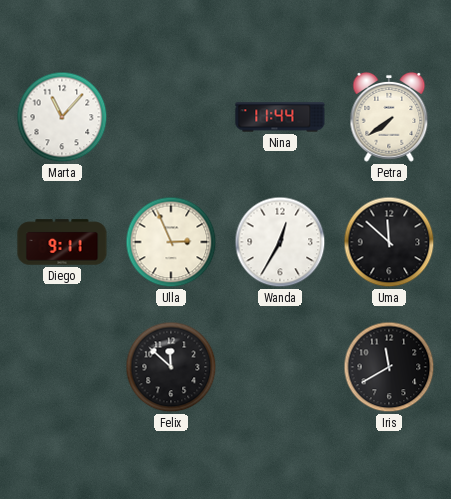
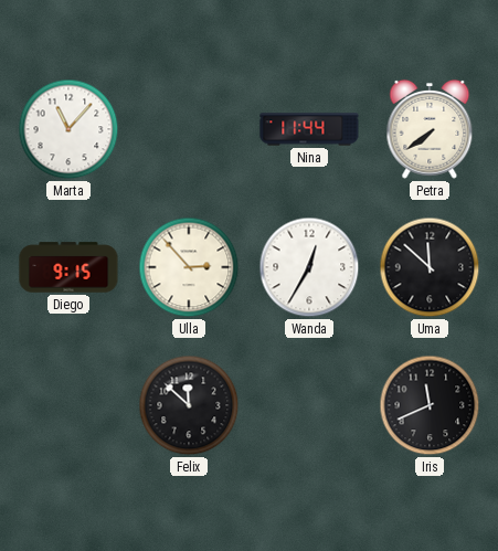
Diego: 9:11 -> 9:15 (68, 267)
Ulla: 2:56 -> 2:53 (189, 267)
Iris: 11:40 -> 11:41 (430, 405)
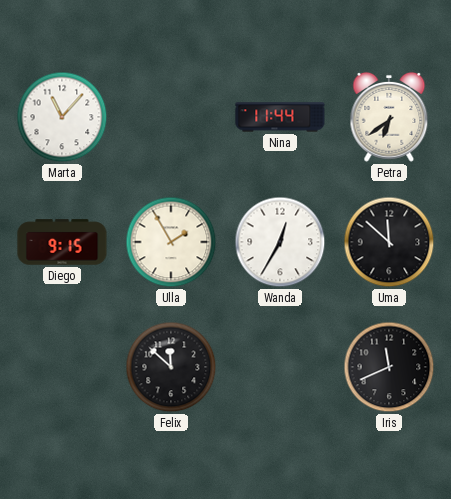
Petra: 7:39 -> 6:39 (389, 117)
Ulla: 2:53 -> 1:55 (171, 242)
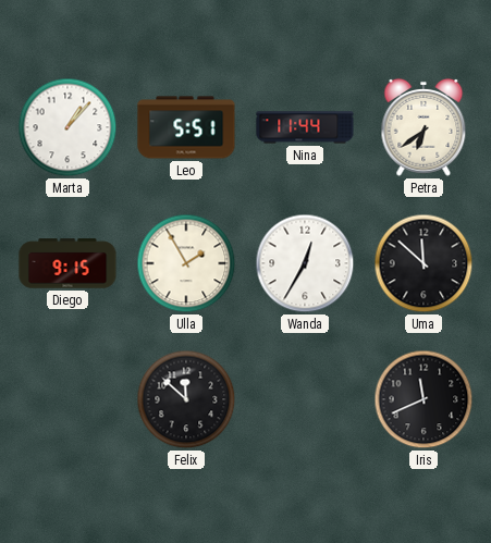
Marta: 11:07 -> 1:07 (67, 127)
Leo: none -> 5:51 (186, 127)
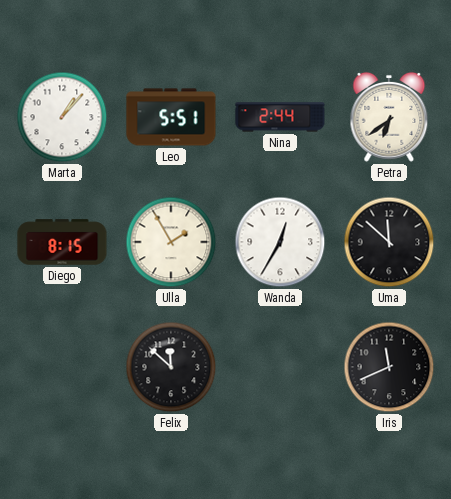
Nina: 11:44 -> 2:44 (280, 117)
Diego: 9:15 -> 8:15 (62, 242)
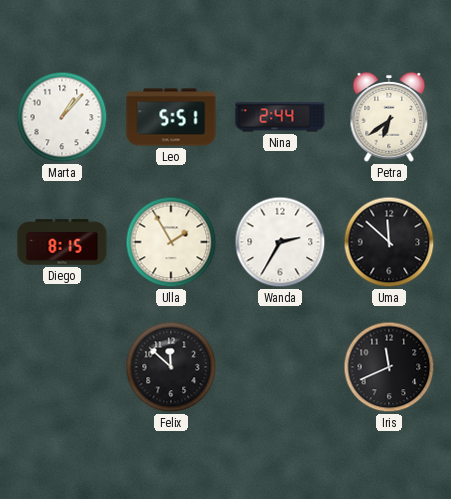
Wanda: 12:35 -> 2:35 (280, 242)
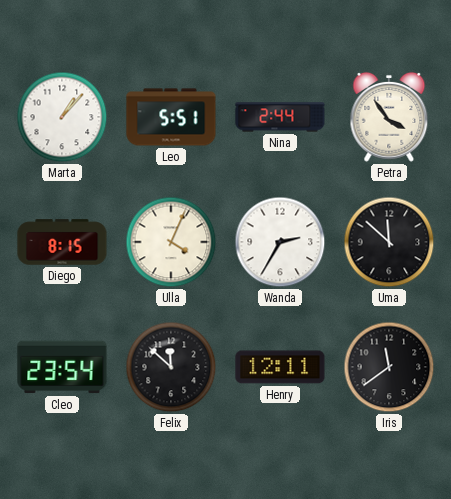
Petra: 6:39 -> 3:54 (389, 117)
Ulla: 1:55 -> 4:04 (171, 242)
Cleo: none -> 23:54 (62, 367)
Henry: none -> 12:11 (280, 367)
Iris: 11:41 -> 11:39 (389, 367)
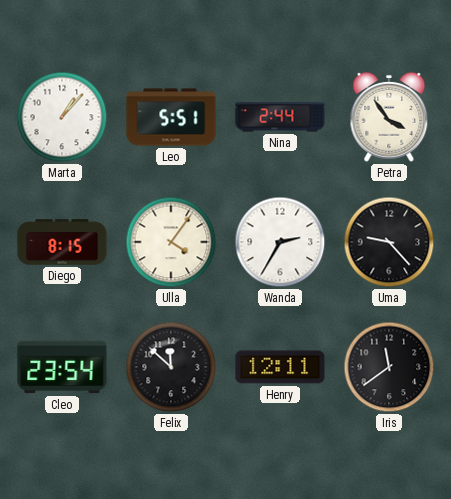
Ulla: 4:04 -> 4:06 (171, 242)
Uma: 11:52 -> 9:23 (389, 242)
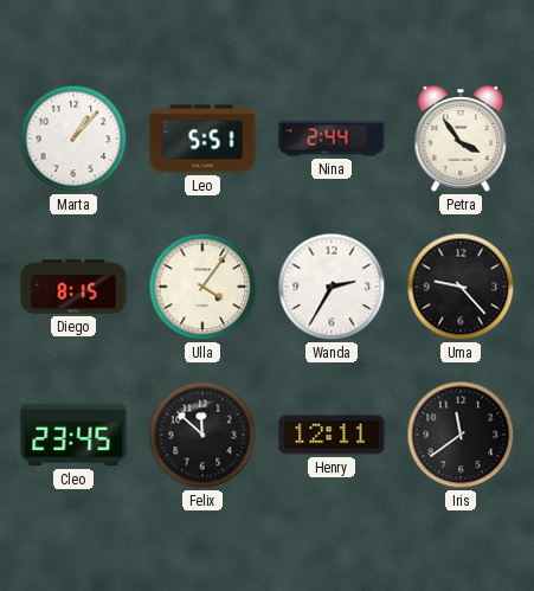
Cleo: 23:54 -> 23:45 (73, 435)
